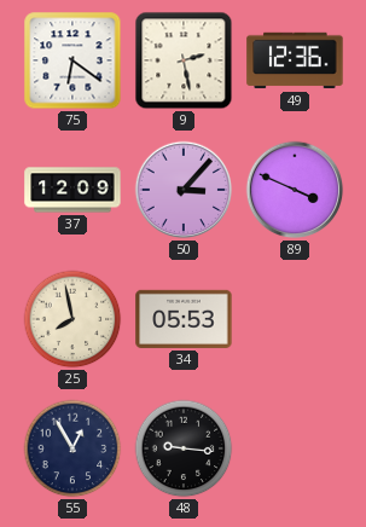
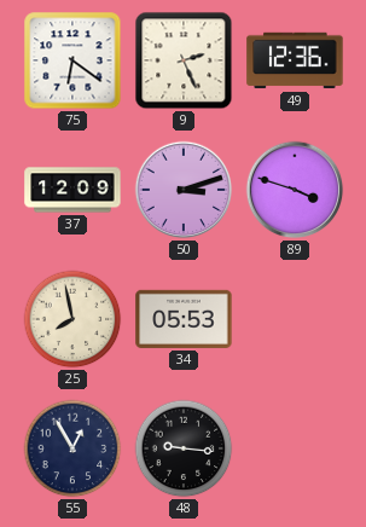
9: 2:28 -> 2:26 (184, 60)
50: 3:07 -> 3:12 (184, 190)
89: 3:49 -> 3:48 (295, 190)
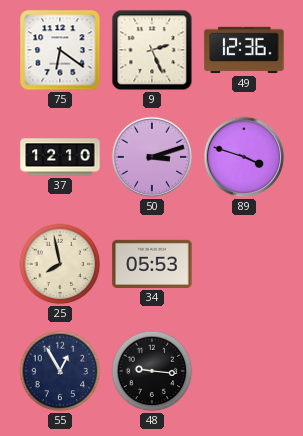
37: 12:09 -> 12:10 (60, 157)
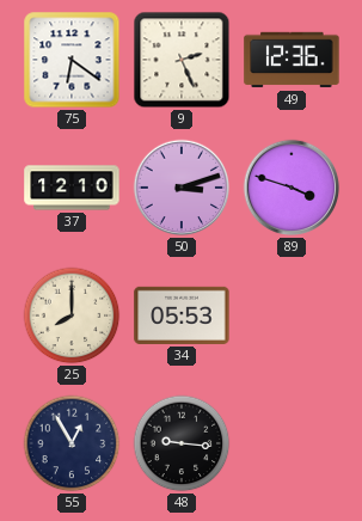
25: 7:58 -> 8:00 (72, 315)
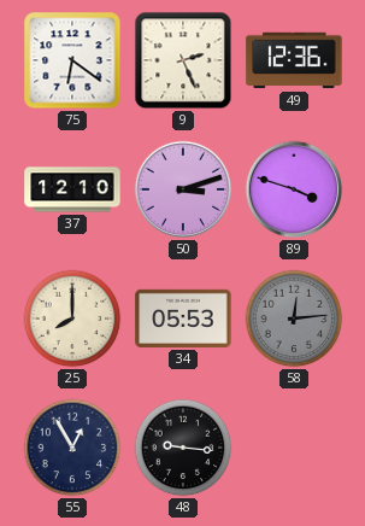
58: none -> 12:14 (294, 318)
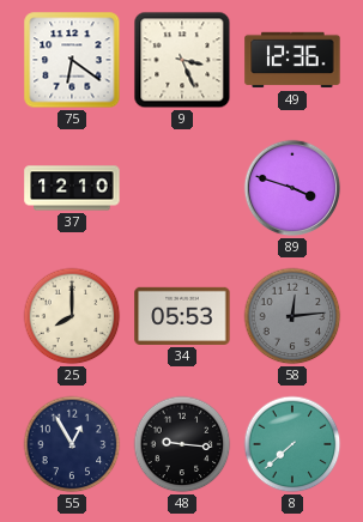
9: 2:26 -> 3:26 (182, 60)
50: 3:12 -> none (183, 189)
8: none -> 7:38 (292, 444)
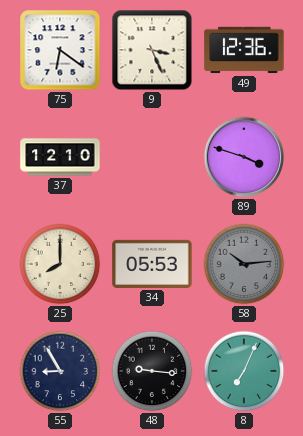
58: 12:14 -> 10:14 (244, 264)
55: 12:55 -> 8:55 (60, 371)
8: 7:38 -> 7:04 (244, 371)
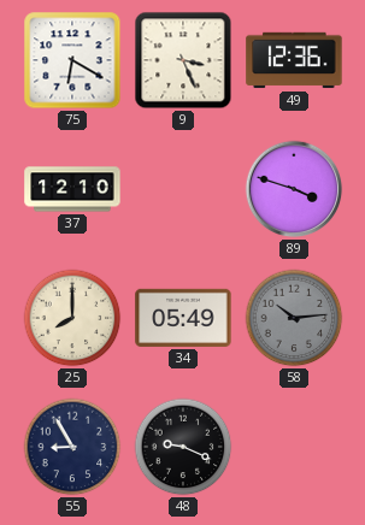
75: 6:21 -> 6:20 (72, 60)
34: 05:53 -> 05:49 (183, 318)
48: 9:16 -> 9:19 (183, 447)
8: 7:04 -> none (244, 371)
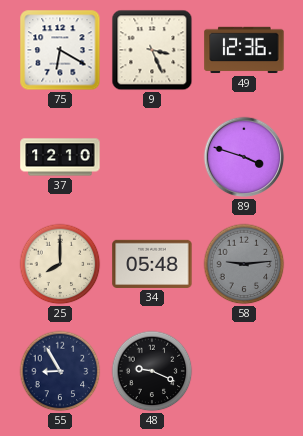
34: 05:49 -> 05:48 (152, 264)
58: 10:14 -> 9:14 (244, 264)
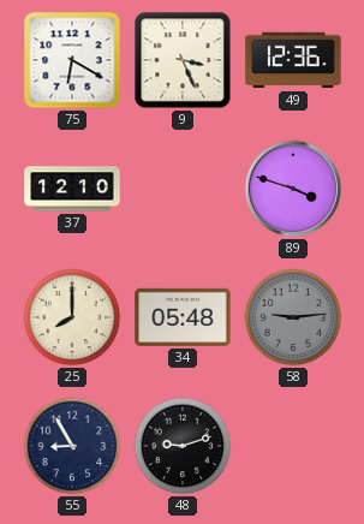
48: 9:19 -> 9:12 (183, 446)
